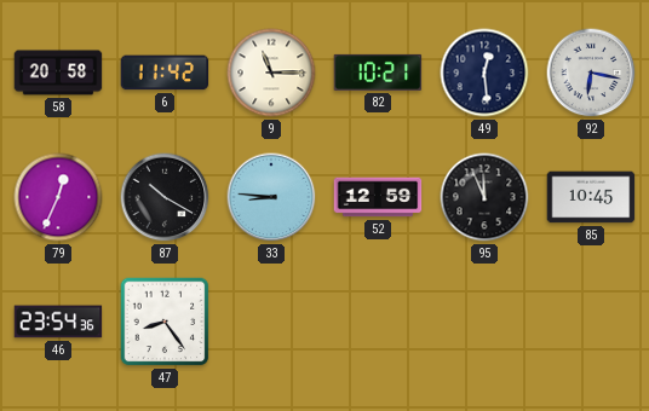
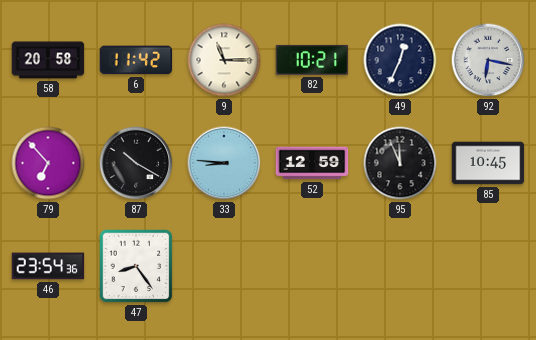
49: 12:29 -> 12:34 (400, 60)
79: 12:34 -> 6:53 (48, 163)
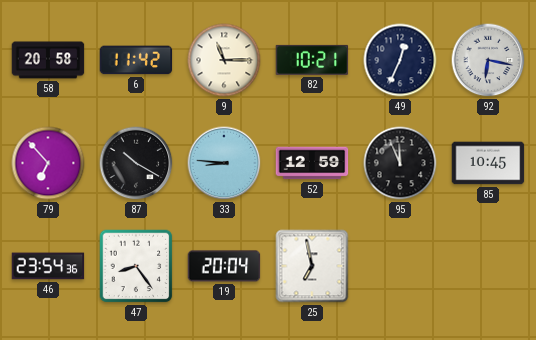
19: none -> 20:04 (224, 266)
25: none -> 6:58 (312, 266)
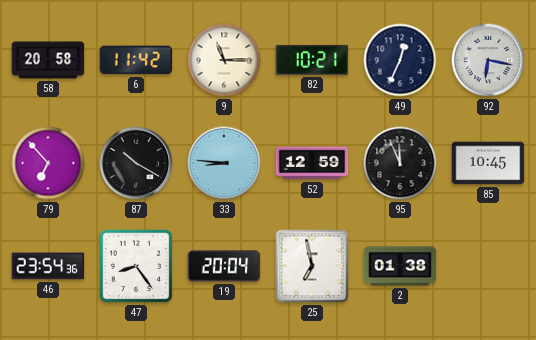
2: none -> 01:38 (400, 266)
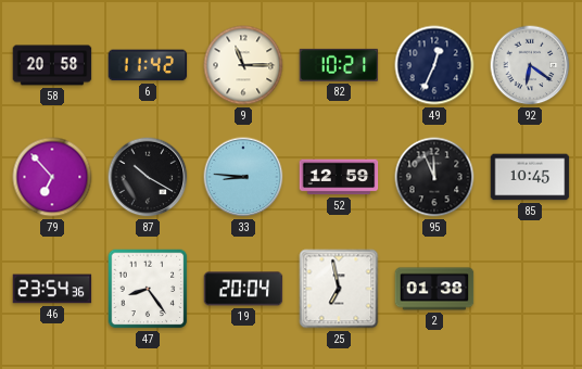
92: 6:17 -> 6:21 (530, 65)
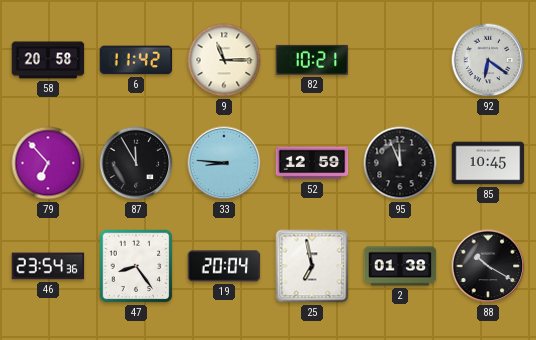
49: 12:34 -> none (434, 65)
87: 10:20 -> 11:55 (136, 163)
88: none -> 10:20 (488, 266)
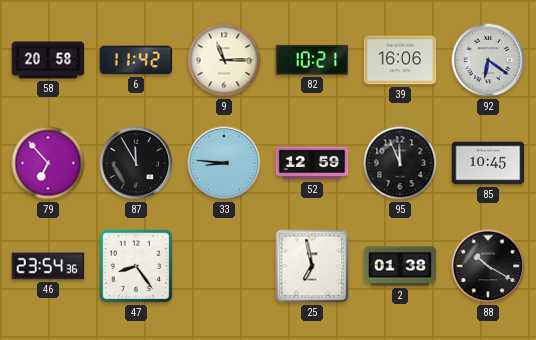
39: none -> 16:06 (400, 60)
19: 20:04 -> none (224, 266)
